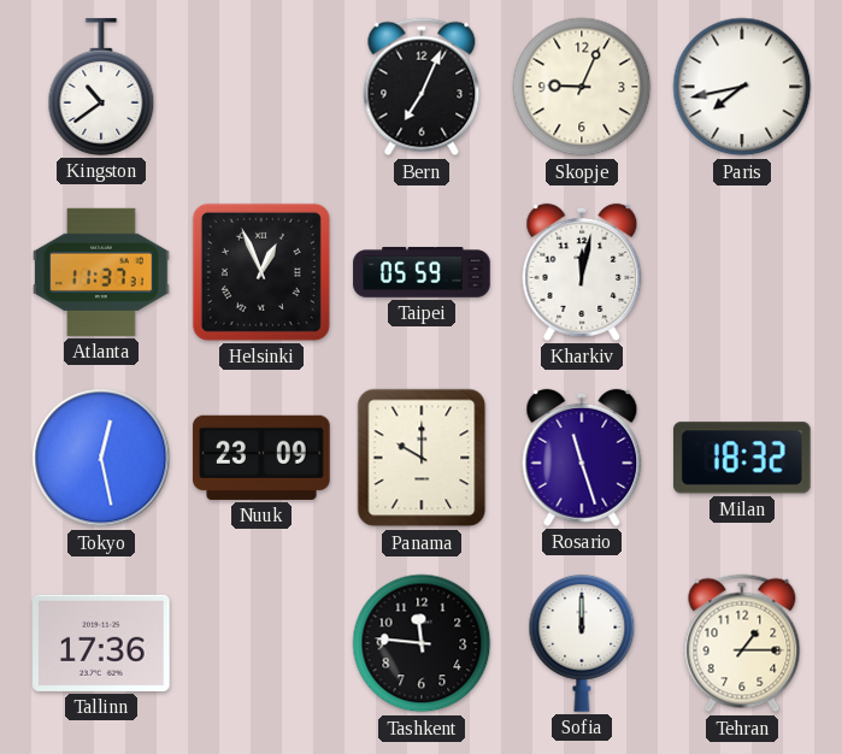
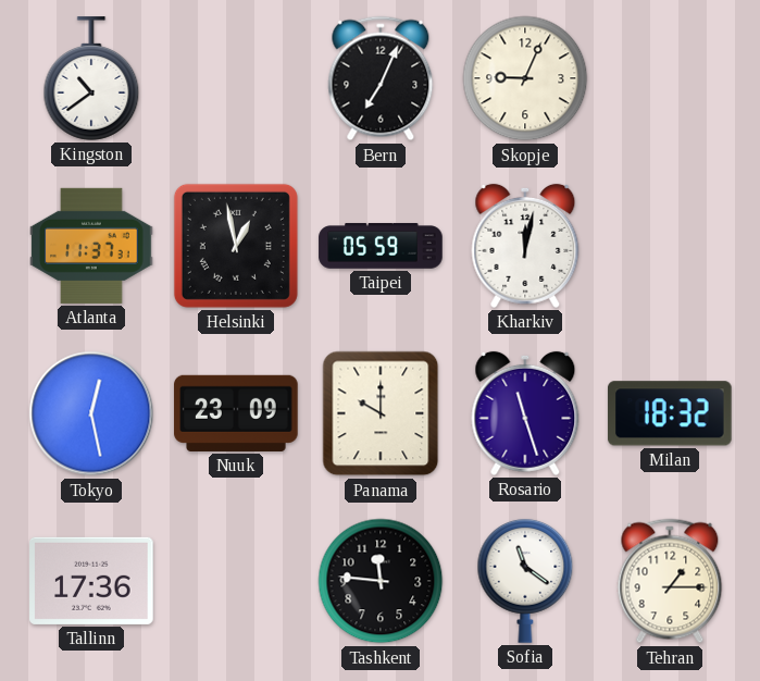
Paris: 7:43 -> none (742, 87)
Helsinki: 12:56 -> 12:58 (236, 246)
Sofia: 12:00 -> 11:21 (525, 581)
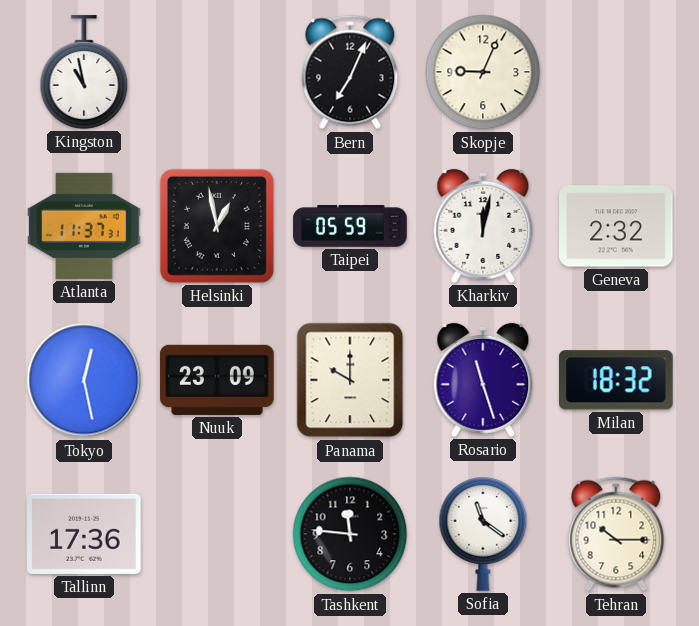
Kingston: 10:39 -> 10:58 (84, 72)
Geneva: none -> 2:32 (616, 226)
Tehran: 1:15 -> 10:15 (616, 534)
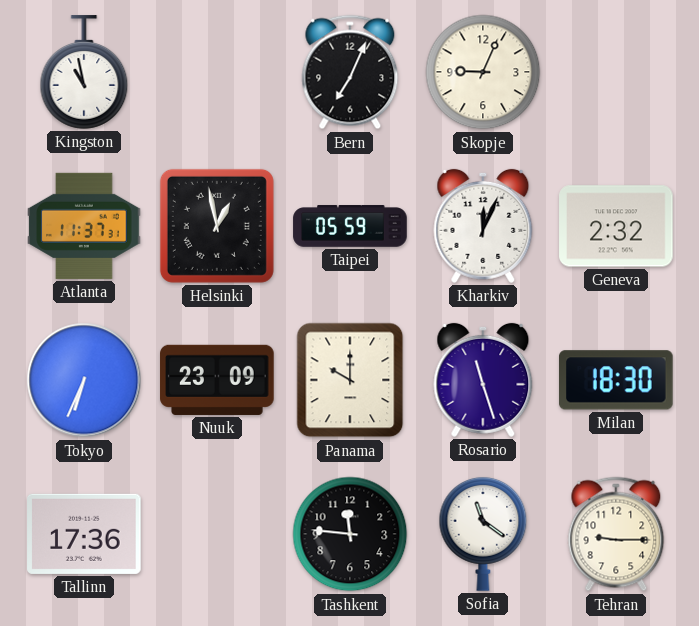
Kharkiv: 12:02 -> 12:04 (483, 226)
Tokyo: 12:28 -> 6:34 (84, 380)
Milan: 18:32 -> 18:30 (617, 380)
Tehran: 10:15 -> 9:15 (616, 534)
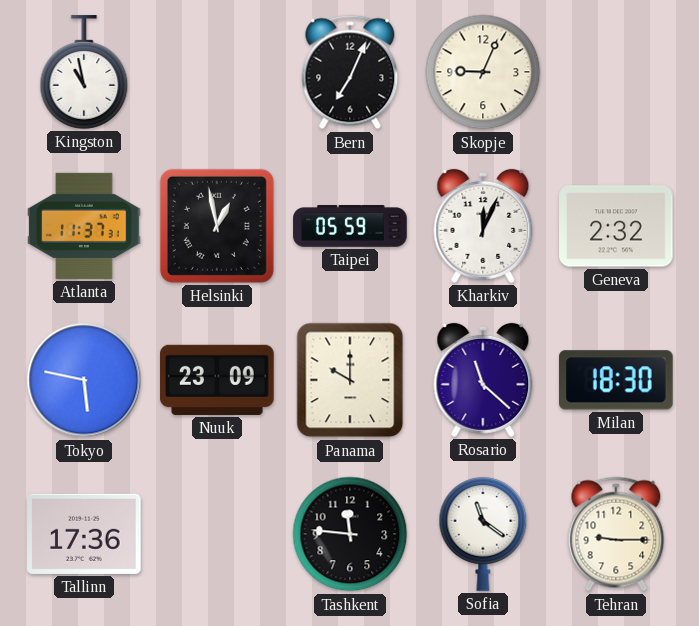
Tokyo: 6:34 -> 5:47 (84, 380)
Rosario: 11:27 -> 11:22 (483, 380)
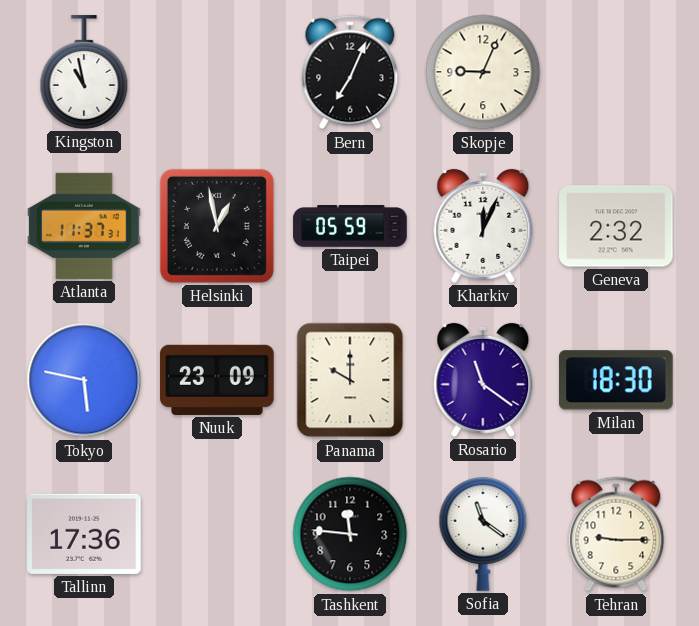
Rosario: 11:22 -> 11:21 (483, 380)
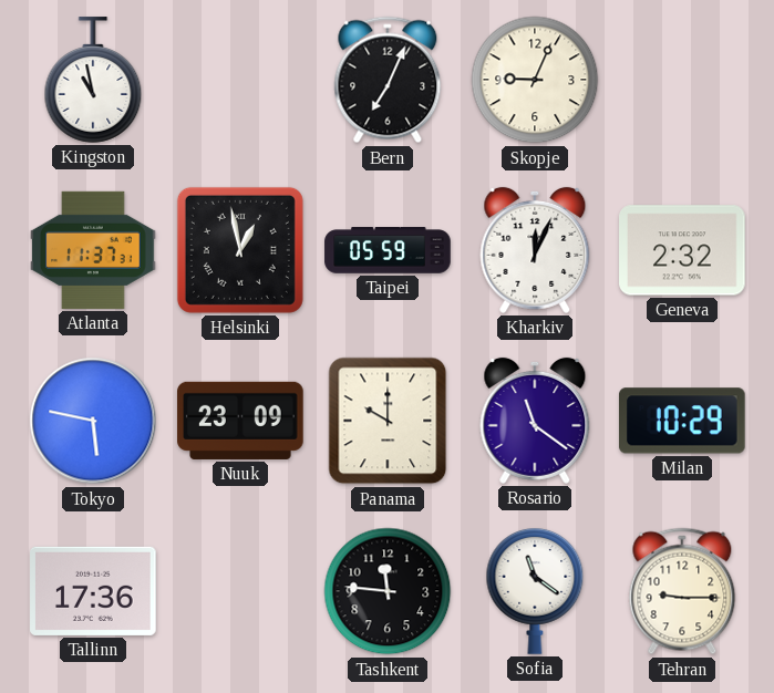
Milan: 18:30 -> 10:29 (683, 421)
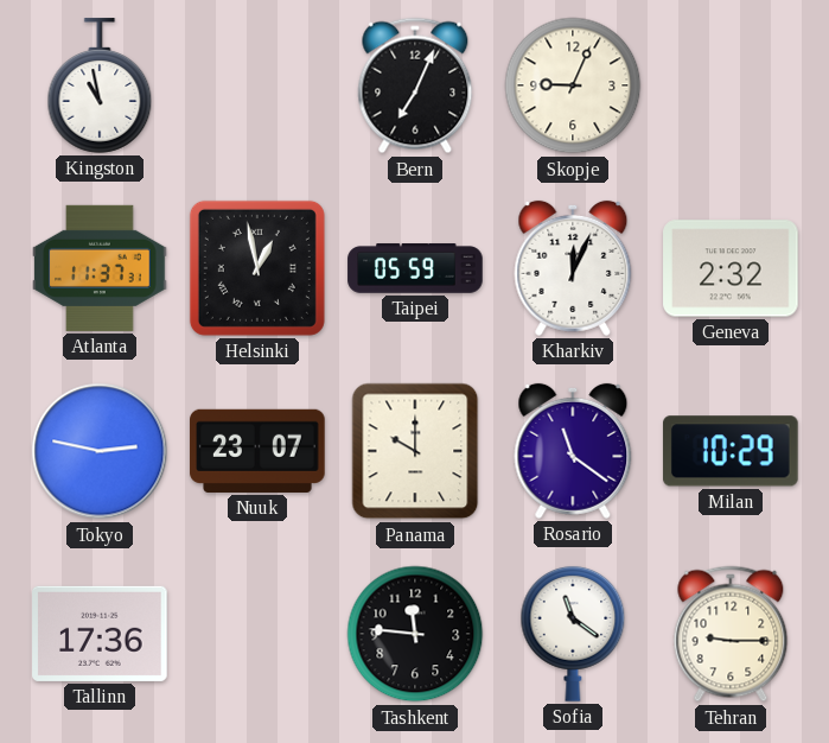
Tokyo: 5:47 -> 2:47 (100, 451)
Nuuk: 23:09 -> 23:07 (257, 451)
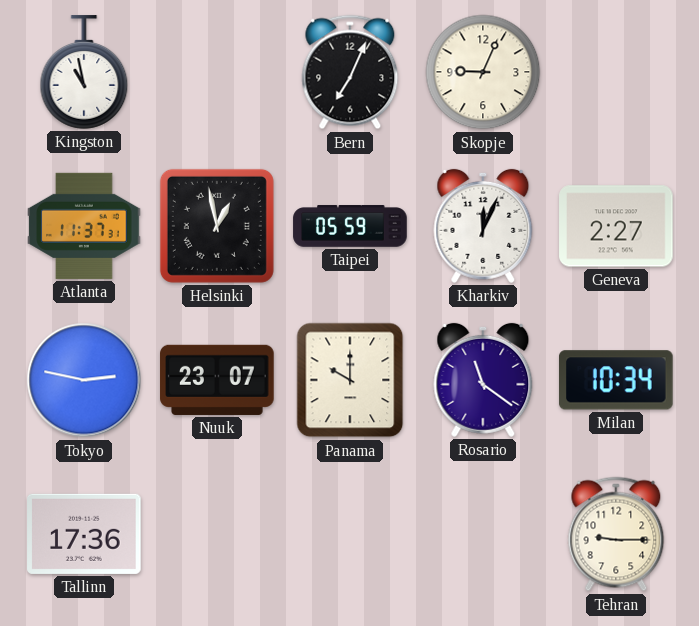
Geneva: 2:32 -> 2:27 (616, 226)
Milan: 10:29 -> 10:34 (617, 380)
Tashkent: 11:46 -> none (415, 634)
Sofia: 11:21 -> none (573, 634)
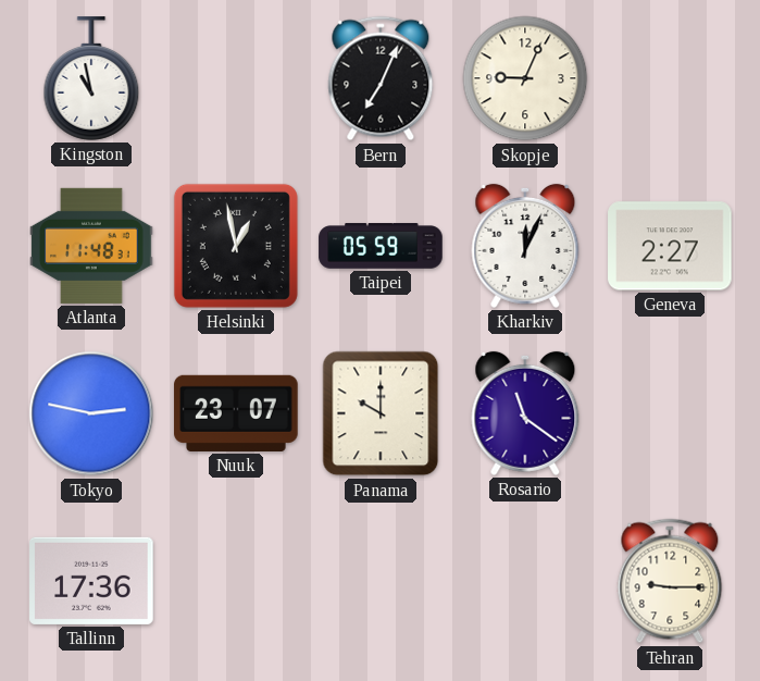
Atlanta: 11:37 -> 11:48 (91, 246)
Milan: 10:34 -> none (617, 380)
